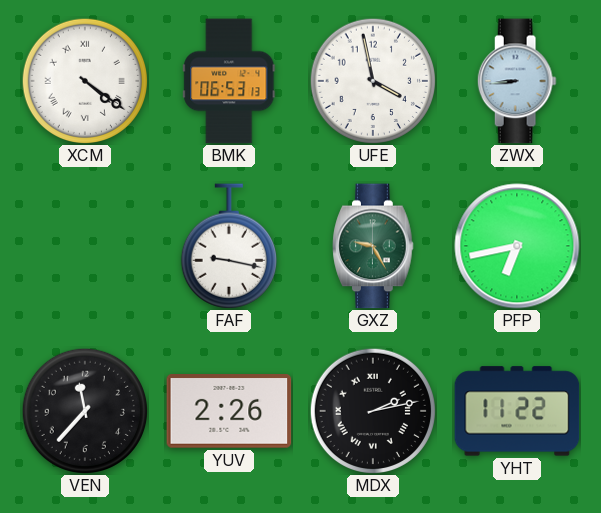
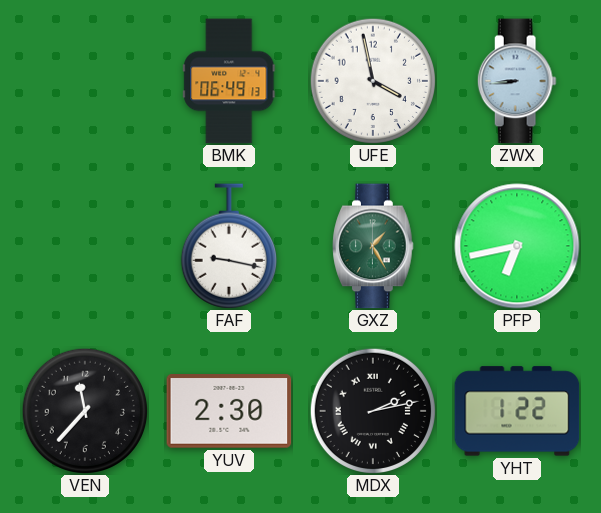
XCM: 4:21 -> none (84, 80)
BMK: 06:53 -> 06:49 (229, 81)
GXZ: 9:25 -> 1:25 (373, 246)
YUV: 2:26 -> 2:30 (229, 411)
YHT: 11:22 -> 1:22 (517, 411)
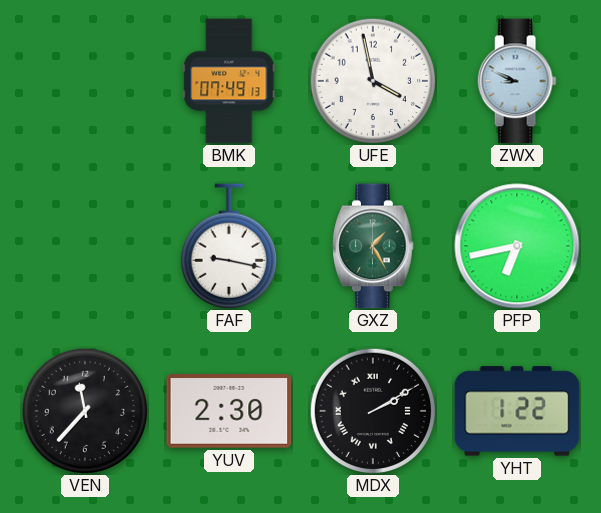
BMK: 06:49 -> 07:49 (229, 81)
ZWX: 8:44 -> 8:49 (517, 81)
MDX: 2:13 -> 2:10 (372, 410)
